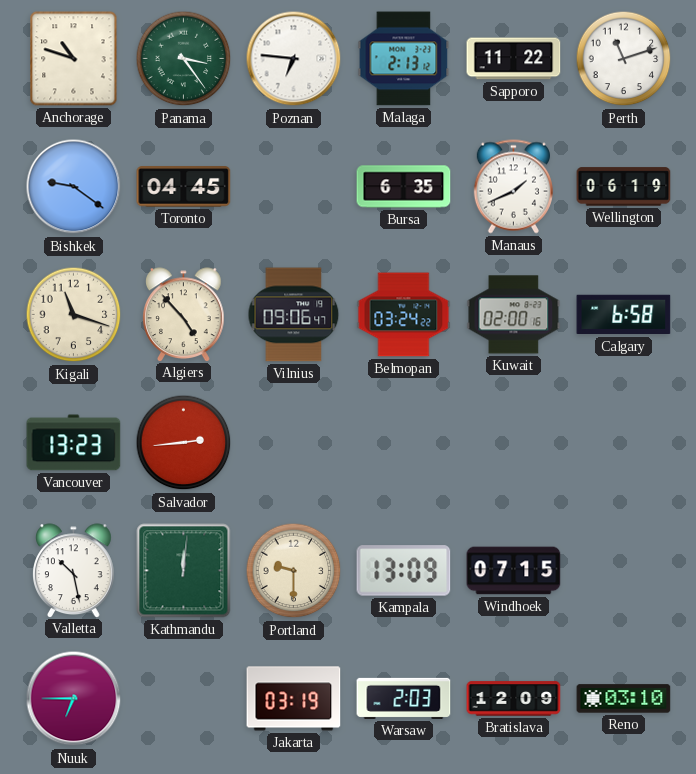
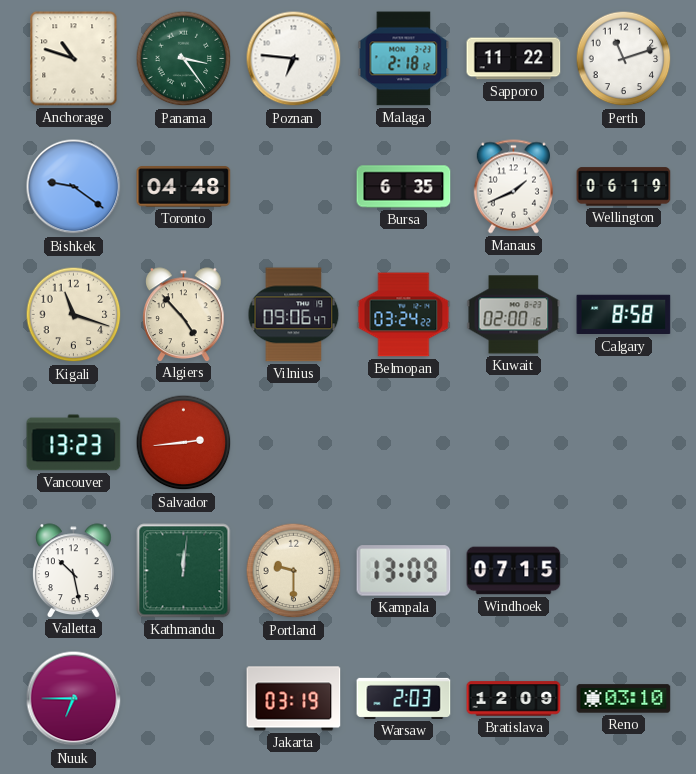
Malaga: 2:13 -> 2:18 (404, 59)
Toronto: 04:45 -> 04:48 (184, 187)
Calgary: 6:58 -> 8:58 (624, 315)
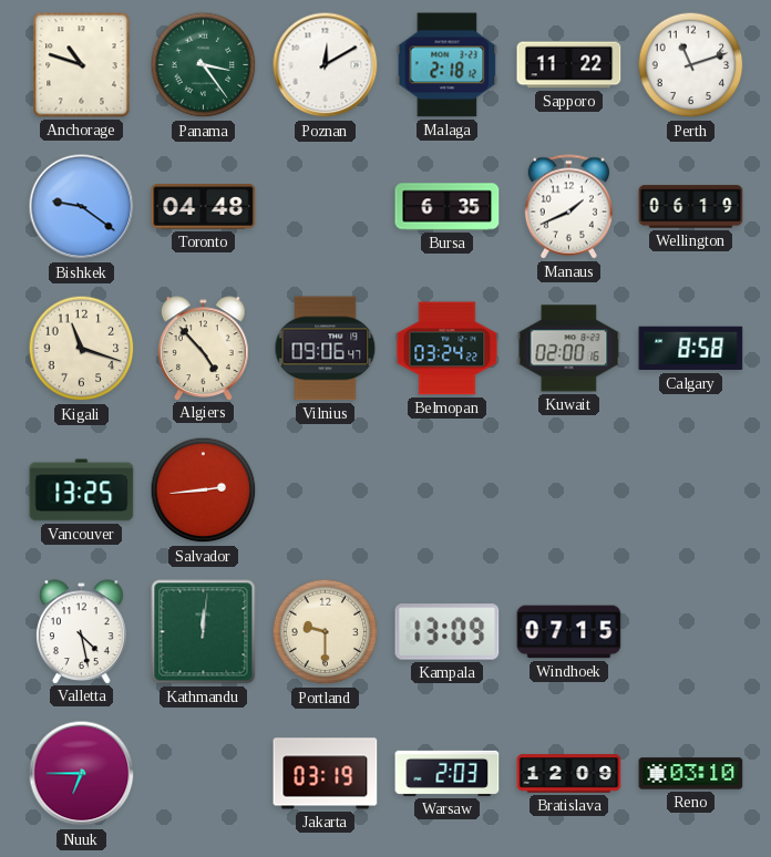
Poznan: 6:46 -> 12:10 (326, 65)
Vancouver: 13:23 -> 13:25 (82, 491)
Valletta: 10:28 -> 4:28 (82, 631)
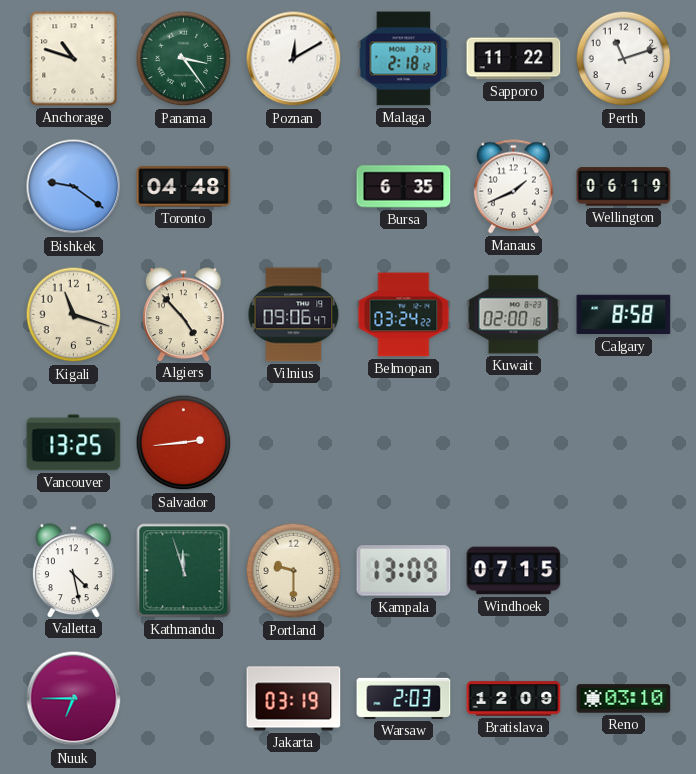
Kathmandu: 12:01 -> 11:57 (184, 571)
